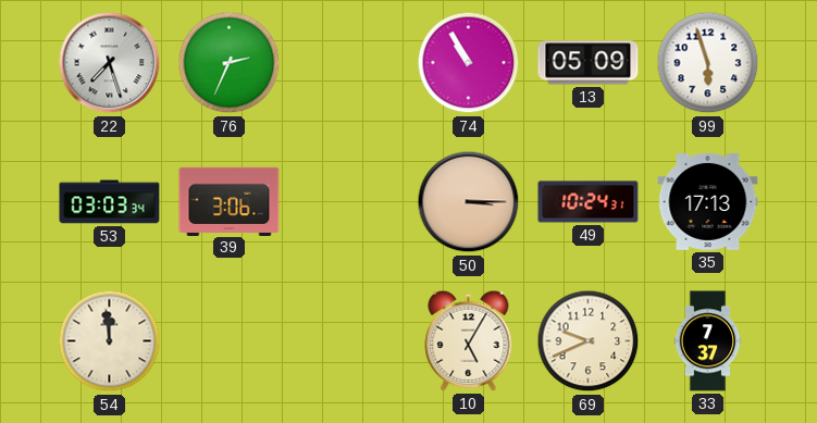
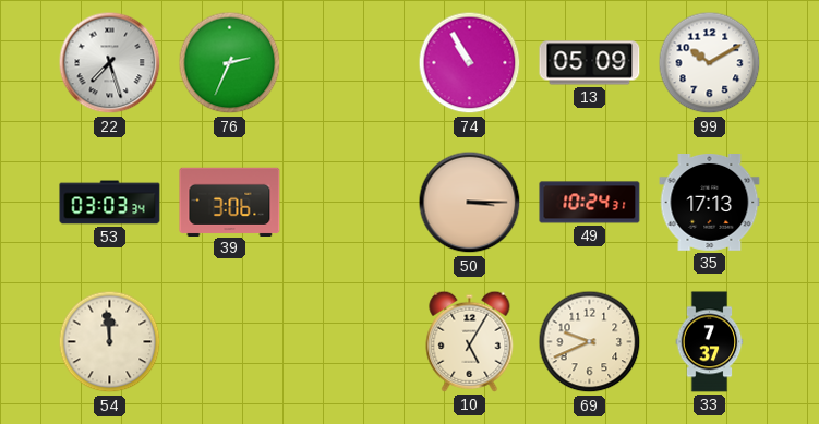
99: 5:57 -> 10:10 (710, 63)
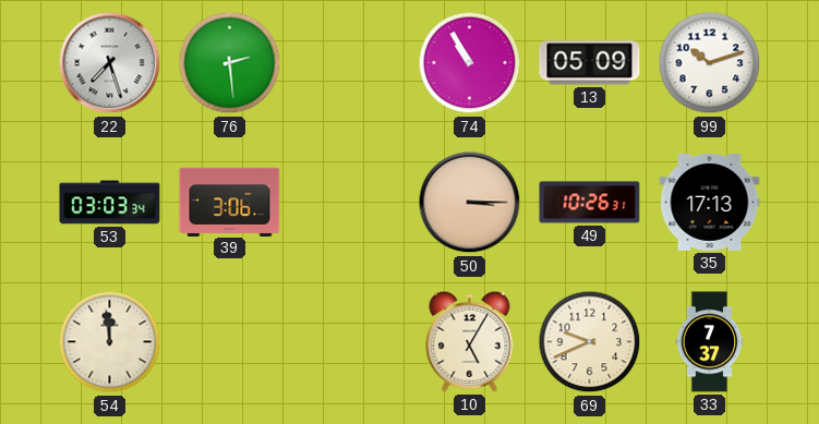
76: 2:34 -> 2:29 (230, 63)
99: 10:10 -> 10:12 (710, 63)
49: 10:24 -> 10:26 (590, 203)
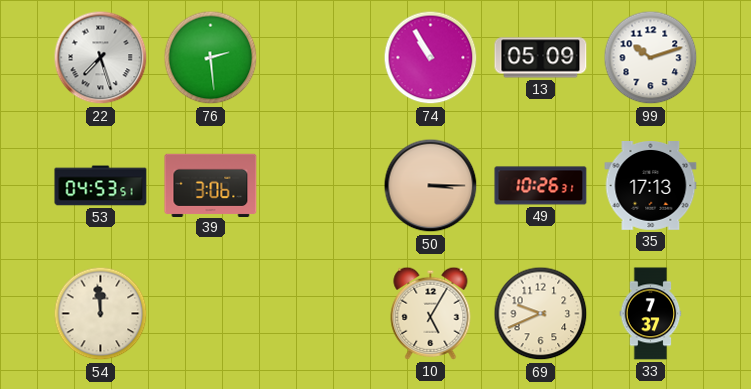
53: 03:03 -> 04:53 (101, 186)
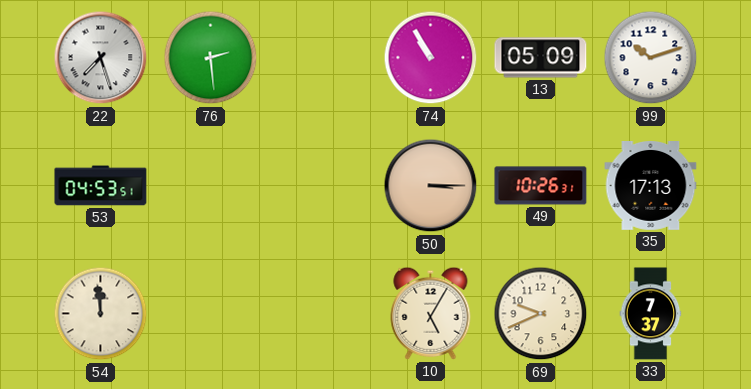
39: 3:06 -> none (211, 185)
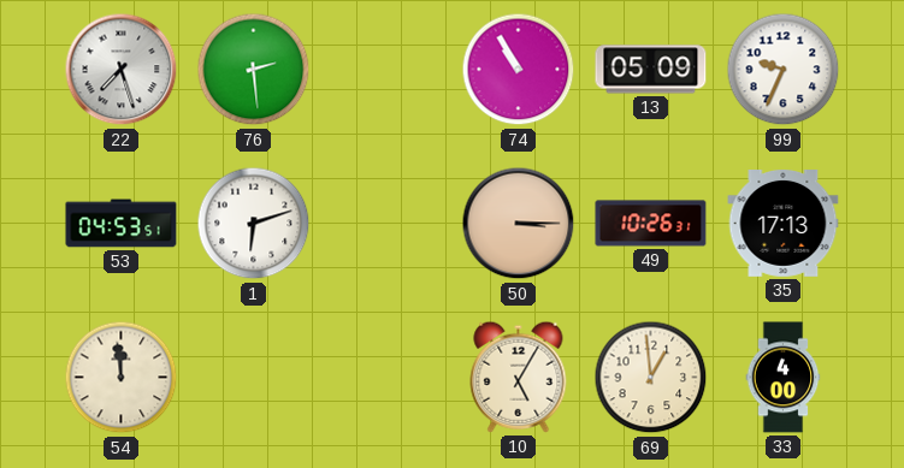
99: 10:12 -> 9:34 (784, 70)
1: none -> 6:12 (254, 224)
69: 9:41 -> 12:59 (651, 378)
33: 7:37 -> 4:00 (784, 378)
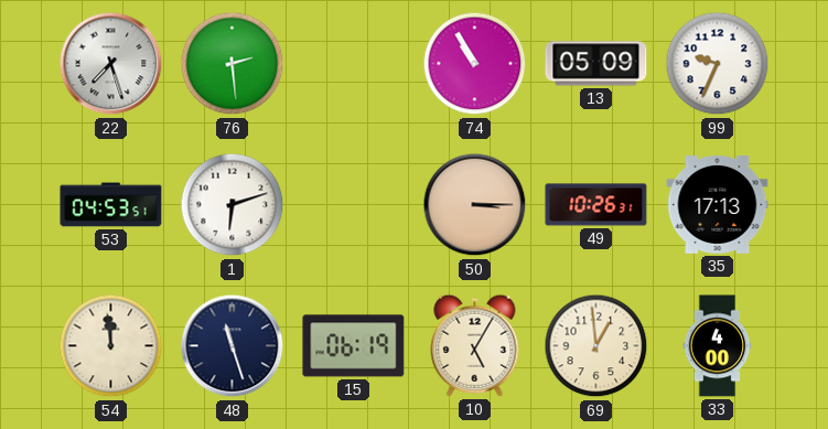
48: none -> 11:27 (233, 346)
15: none -> 06:19 (354, 346)
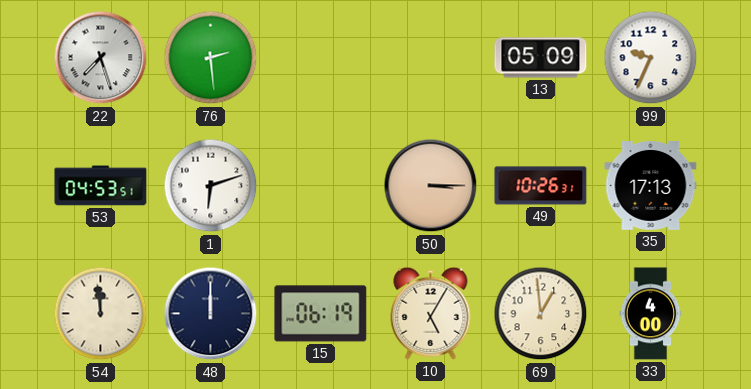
74: 10:55 -> none (475, 64)
48: 11:27 -> 12:00 (211, 314)
